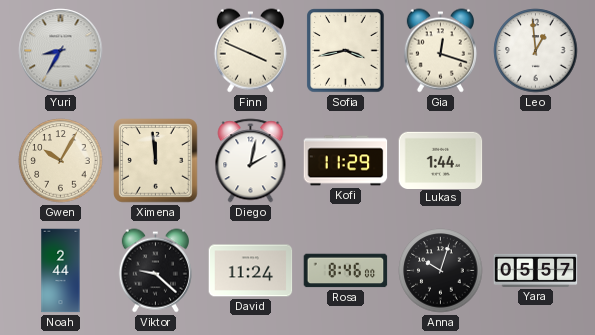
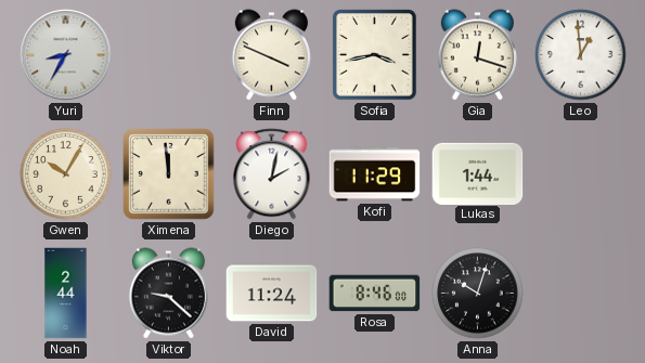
Yara: 05:57 -> none (536, 270)
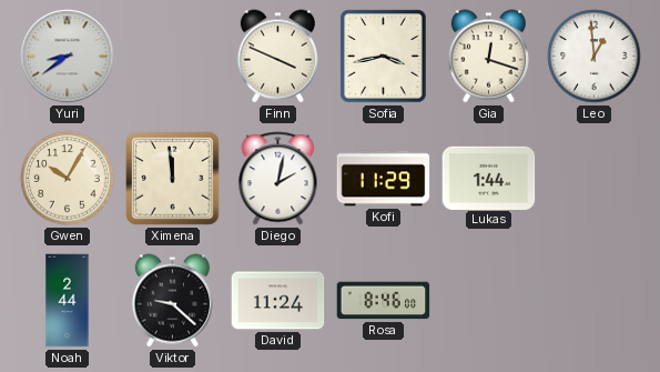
Yuri: 8:35 -> 8:39 (68, 57)
Anna: 10:03 -> none (478, 294)
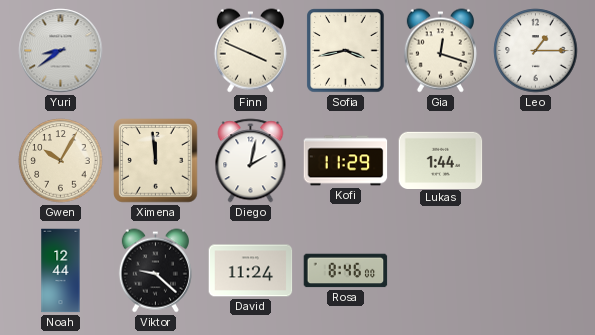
Leo: 12:59 -> 1:15 (536, 51)
Noah: 2:44 -> 12:44 (61, 271)
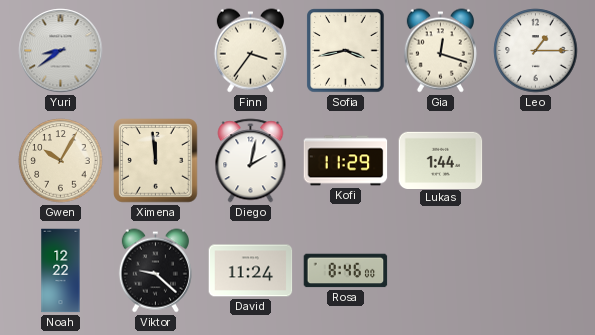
Finn: 3:49 -> 3:36 (250, 51)
Noah: 12:44 -> 12:22 (61, 271)
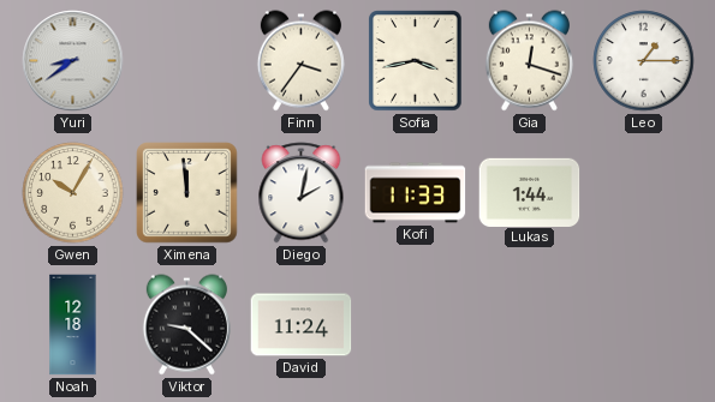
Kofi: 11:29 -> 11:33 (416, 193)
Noah: 12:22 -> 12:18 (73, 325)
Rosa: 8:46 -> none (346, 271)
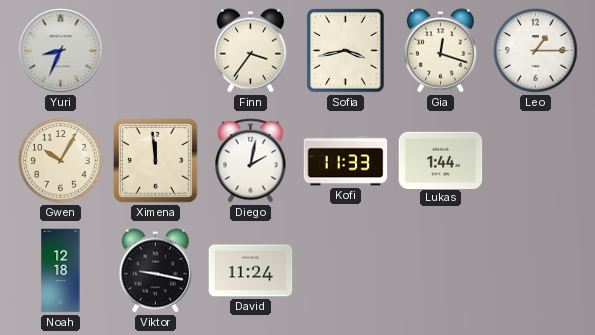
Yuri: 8:39 -> 8:34 (61, 51)
Viktor: 9:22 -> 9:17 (155, 271)
